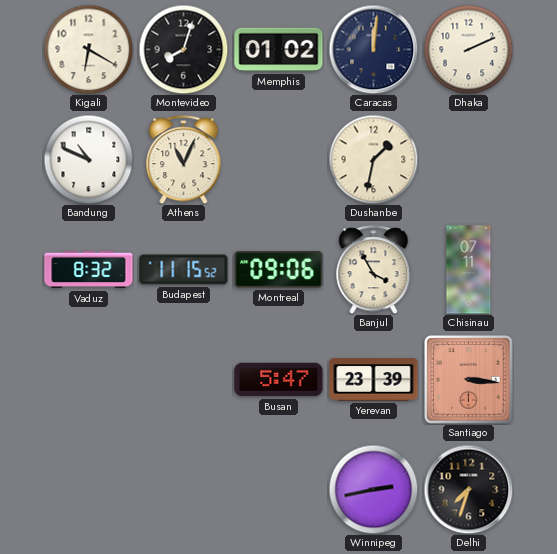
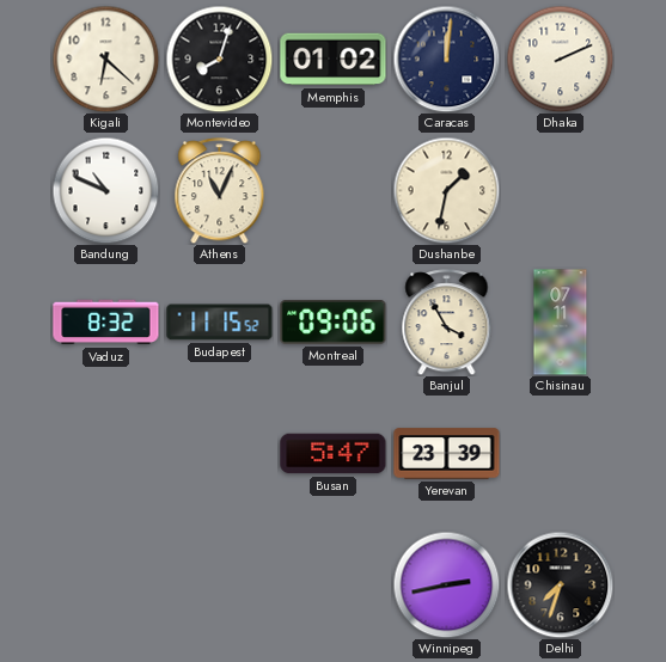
Kigali: 6:20 -> 6:22 (105, 59)
Santiago: 3:16 -> none (469, 380)
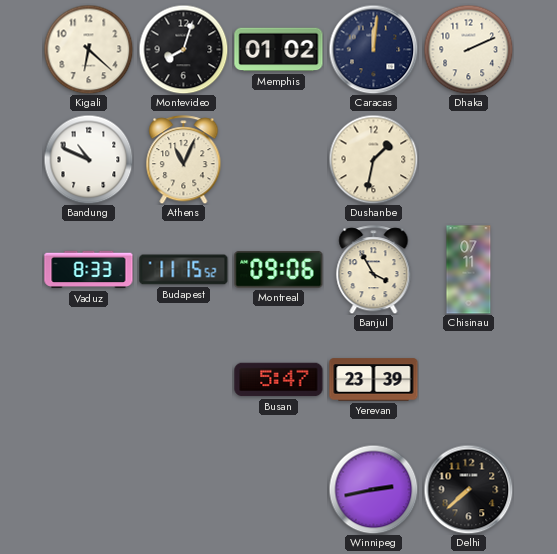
Vaduz: 8:32 -> 8:33 (89, 270)
Delhi: 7:33 -> 7:38 (468, 489)
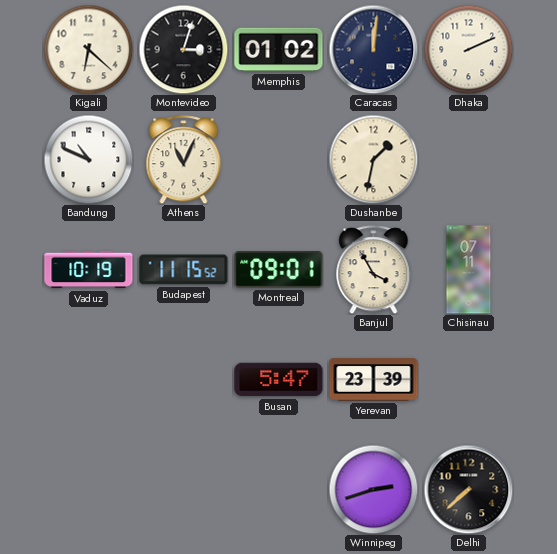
Montevideo: 8:03 -> 3:03 (183, 49)
Vaduz: 8:33 -> 10:19 (89, 270)
Montreal: 09:06 -> 09:01 (279, 270)
Winnipeg: 2:43 -> 2:42 (373, 489)
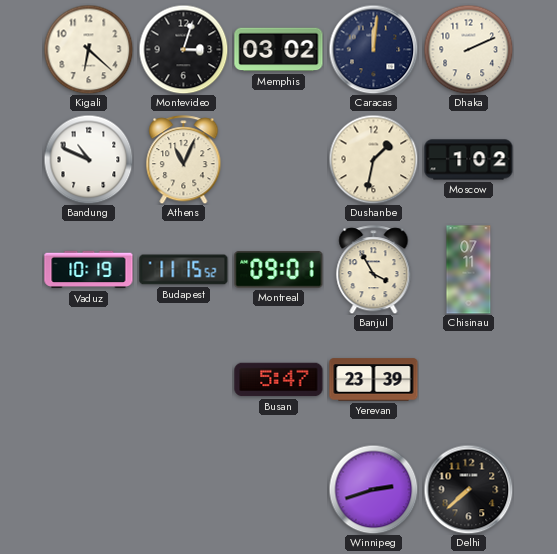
Memphis: 01:02 -> 03:02 (279, 50)
Moscow: none -> 1:02 (469, 160)
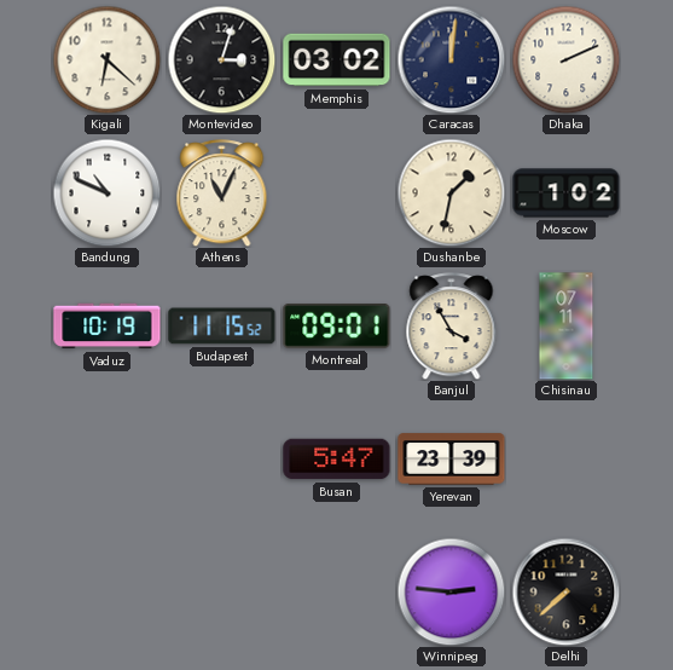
Winnipeg: 2:42 -> 2:46 (451, 591)
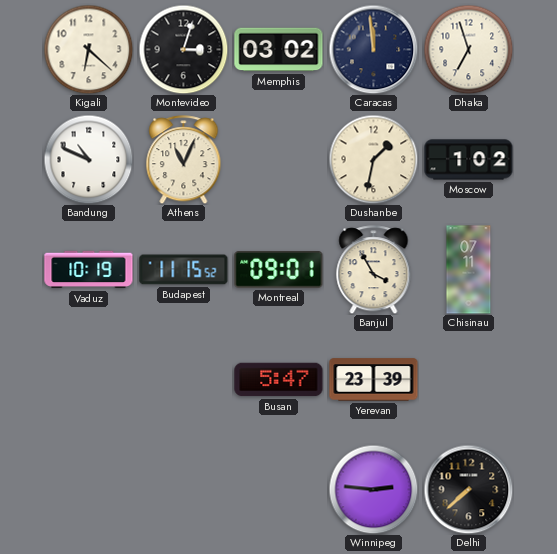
Caracas: 12:01 -> 11:59 (373, 49)
Dhaka: 2:11 -> 6:57 (468, 49)
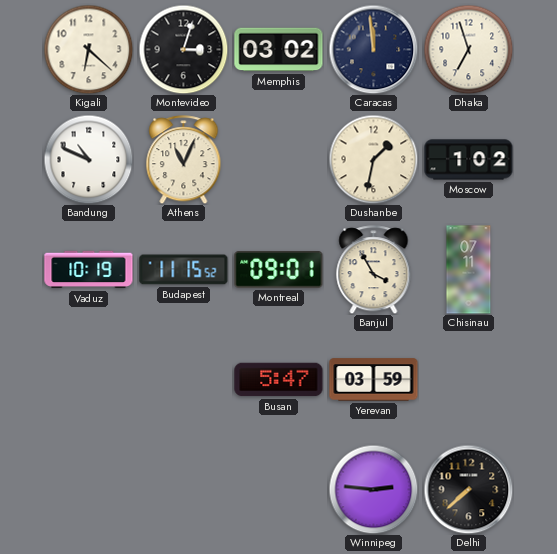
Yerevan: 23:39 -> 03:59 (374, 380)
